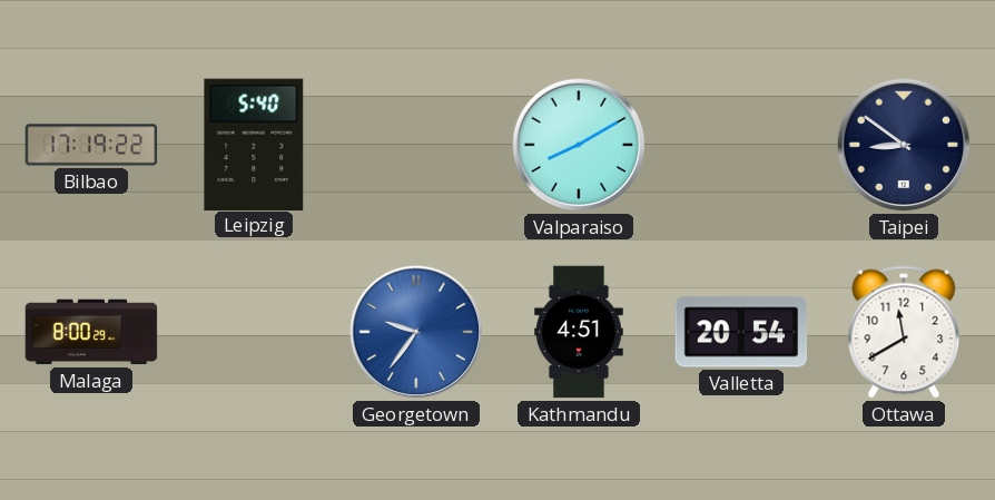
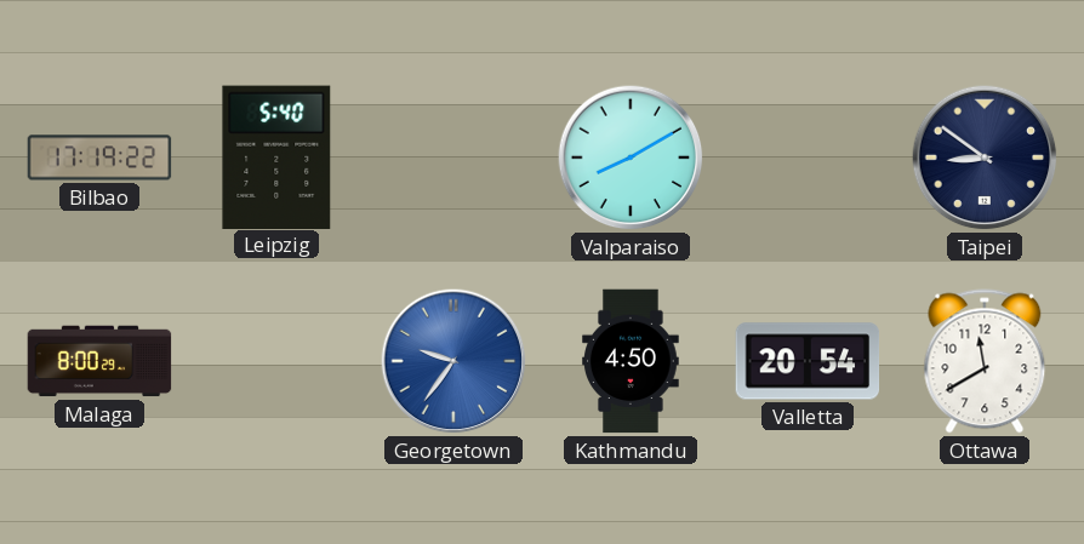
Kathmandu: 4:51 -> 4:50 (631, 361)
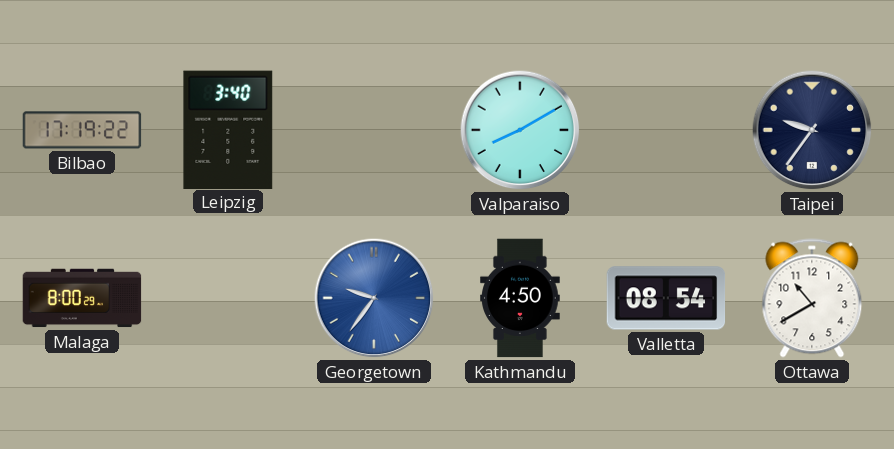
Leipzig: 5:40 -> 3:40 (228, 129)
Taipei: 8:51 -> 9:36 (812, 130)
Valletta: 20:54 -> 08:54 (666, 298)
Ottawa: 11:40 -> 10:40 (812, 298)
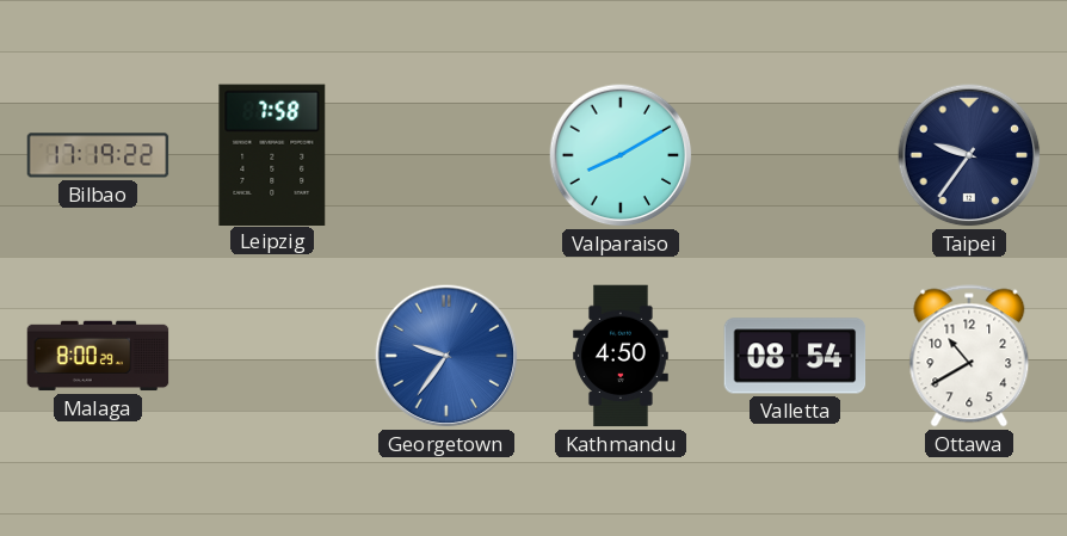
Leipzig: 3:40 -> 7:58 (272, 154)
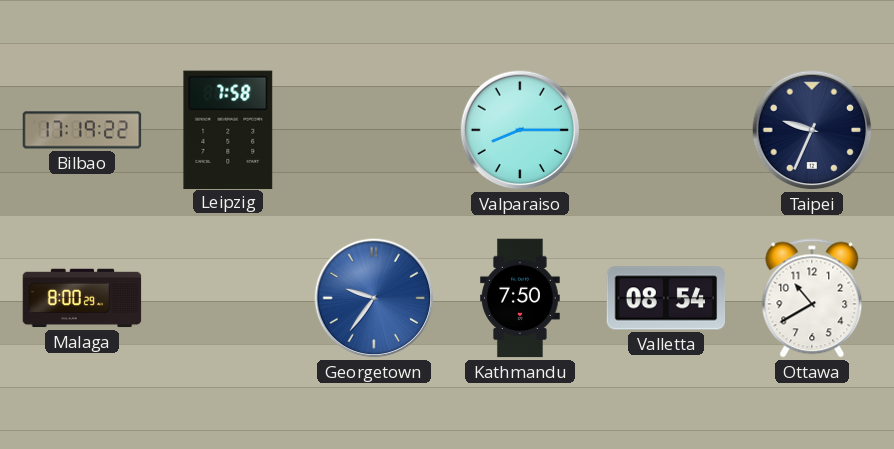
Valparaiso: 8:10 -> 8:15 (520, 130)
Taipei: 9:36 -> 9:34 (812, 130)
Kathmandu: 4:50 -> 7:50 (520, 298)
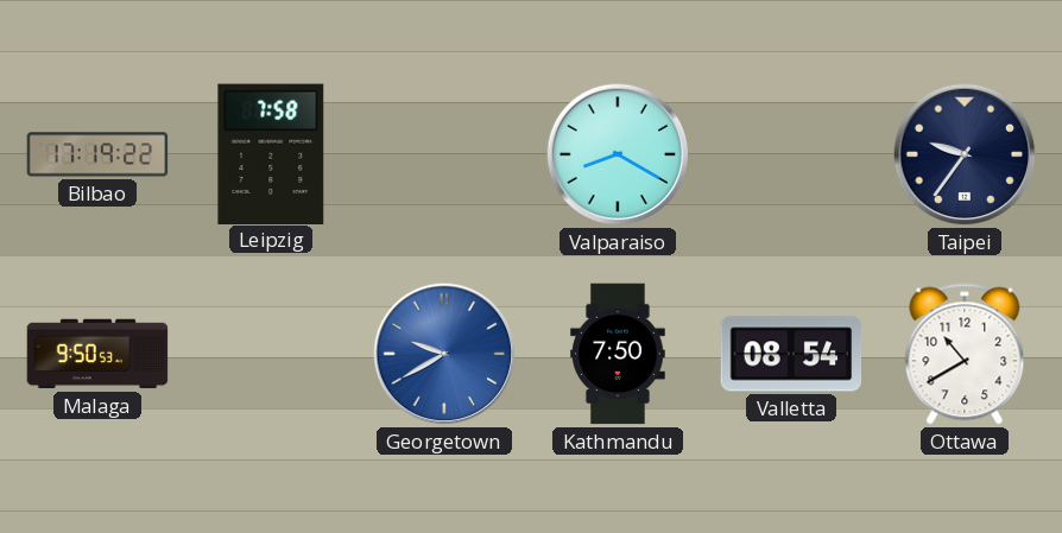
Valparaiso: 8:15 -> 8:20 (618, 154)
Taipei: 9:34 -> 9:36 (965, 154)
Malaga: 8:00 -> 9:50 (97, 354)
Georgetown: 9:36 -> 9:40 (444, 354)
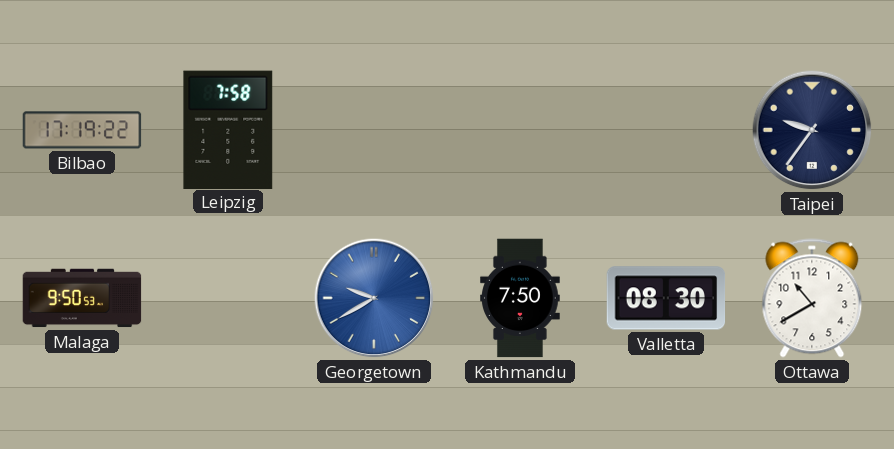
Valparaiso: 8:20 -> none (618, 154)
Valletta: 08:54 -> 08:30 (666, 298)
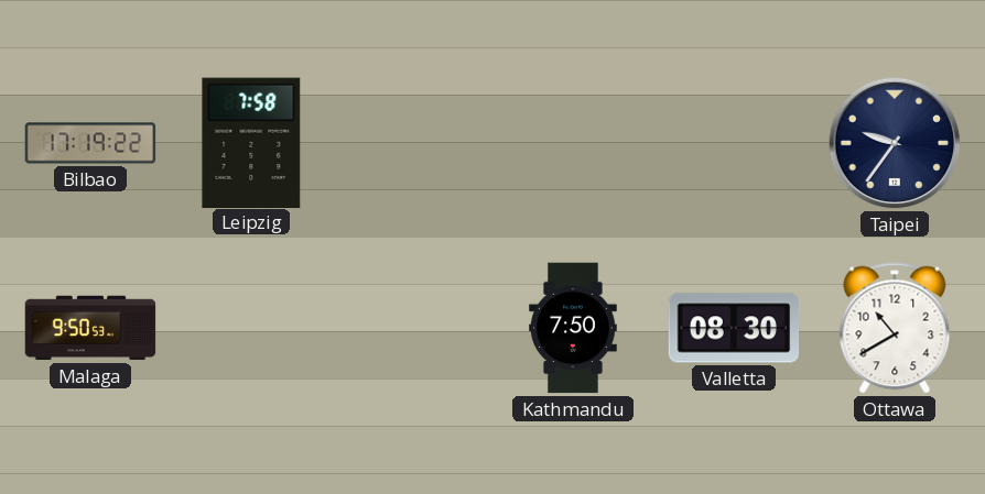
Georgetown: 9:40 -> none (374, 298)
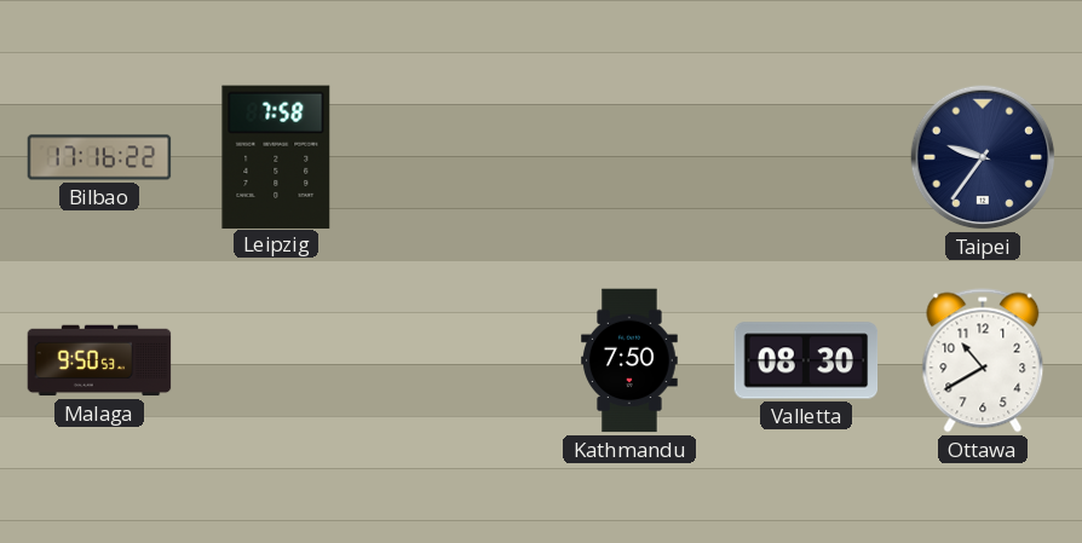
Bilbao: 17:19 -> 17:16 (99, 157)
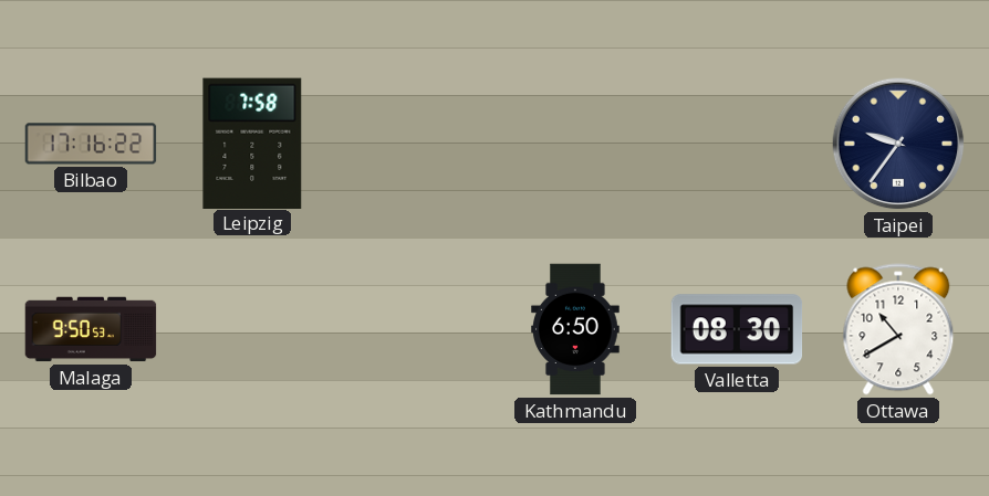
Kathmandu: 7:50 -> 6:50 (575, 329)
